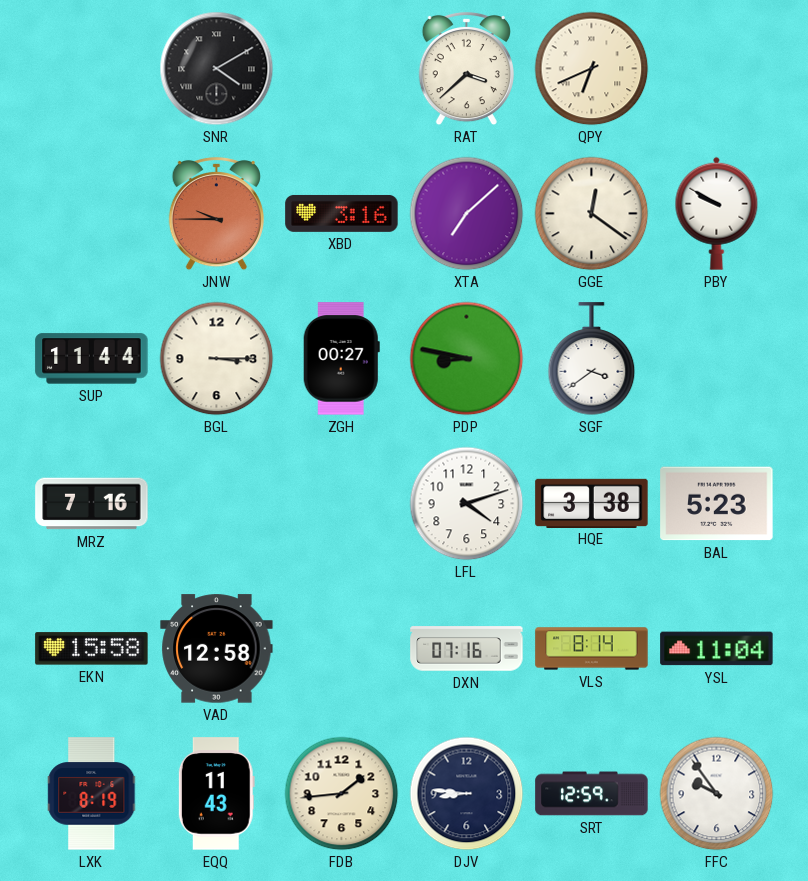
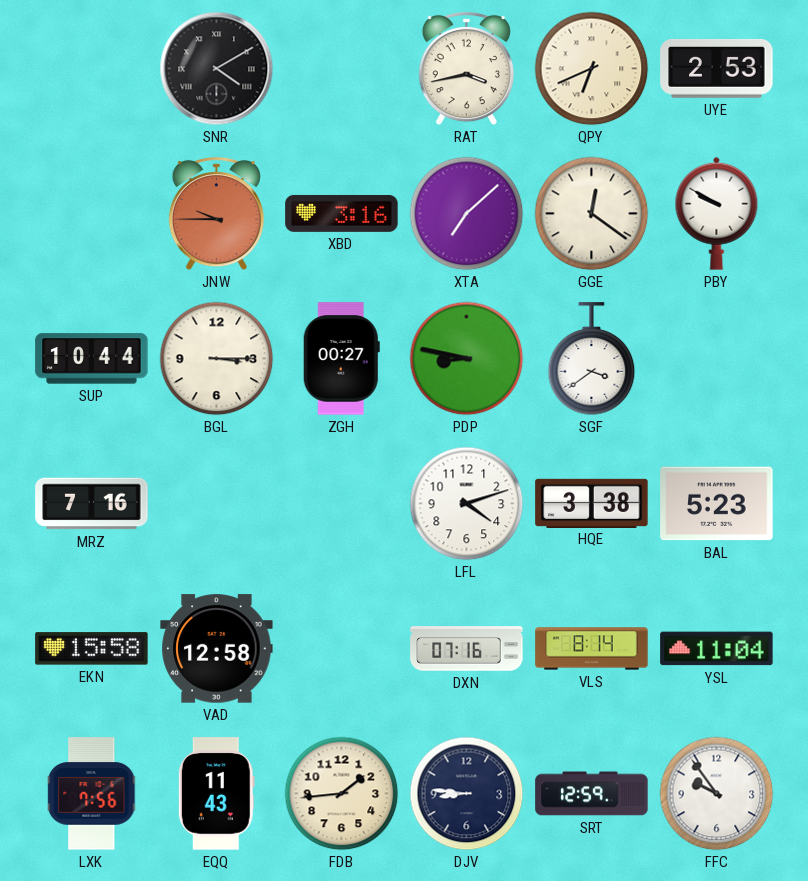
RAT: 3:38 -> 3:43 (466, 69)
UYE: none -> 2:53 (717, 69)
SUP: 11:44 -> 10:44 (92, 359)
LXK: 8:19 -> 7:56 (92, 794)
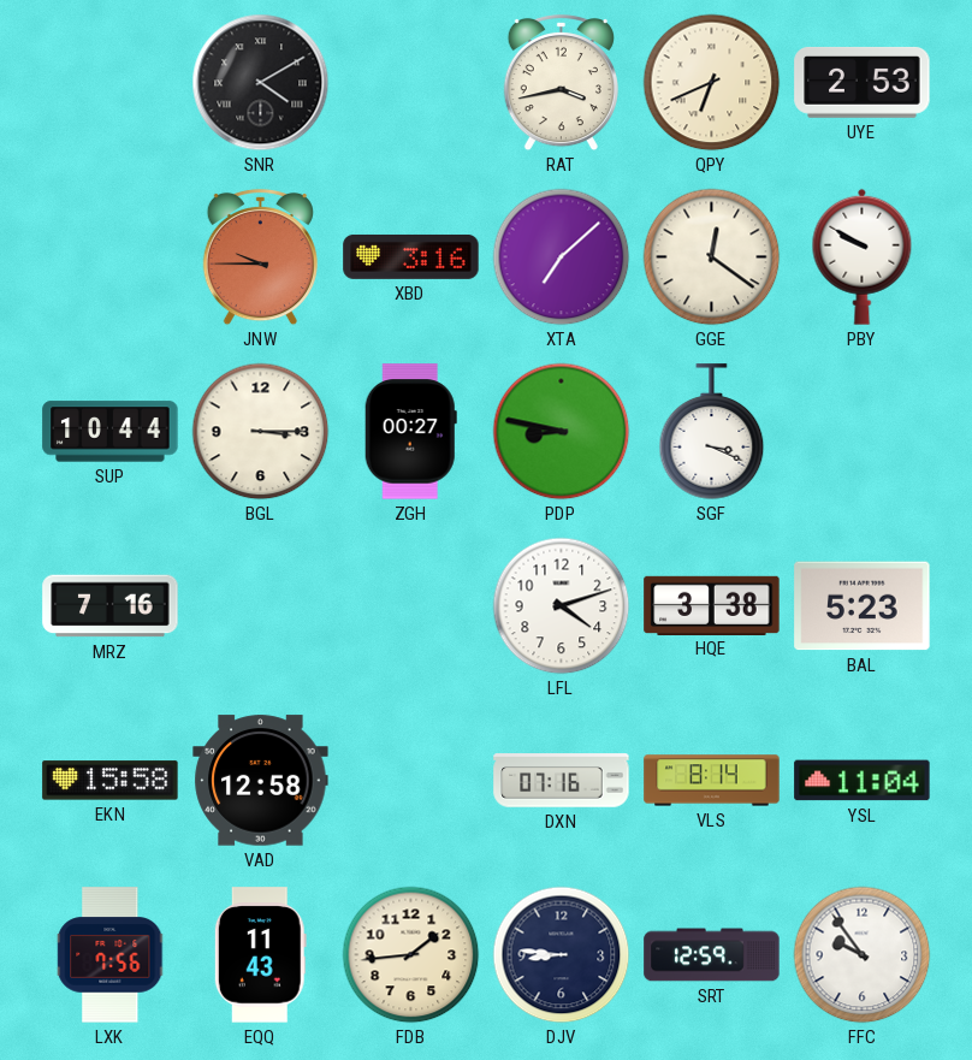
SGF: 3:39 -> 3:19 (712, 432)
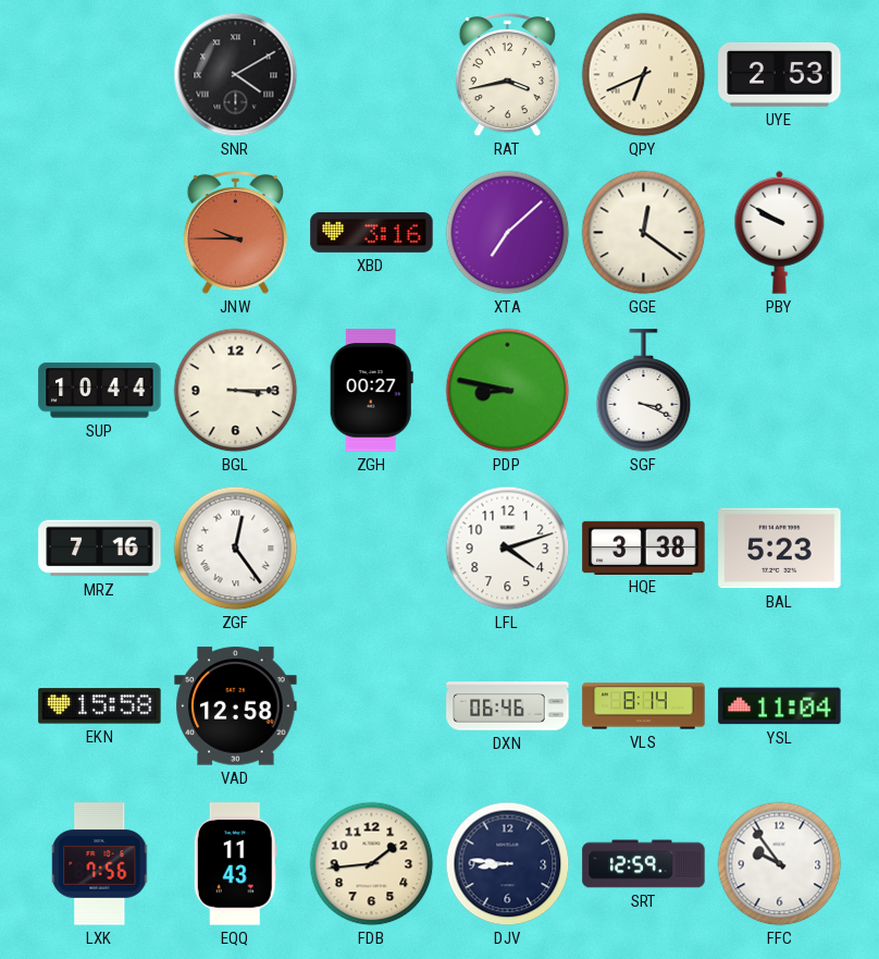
ZGF: none -> 12:24 (236, 549)
DXN: 07:16 -> 06:46 (508, 706)
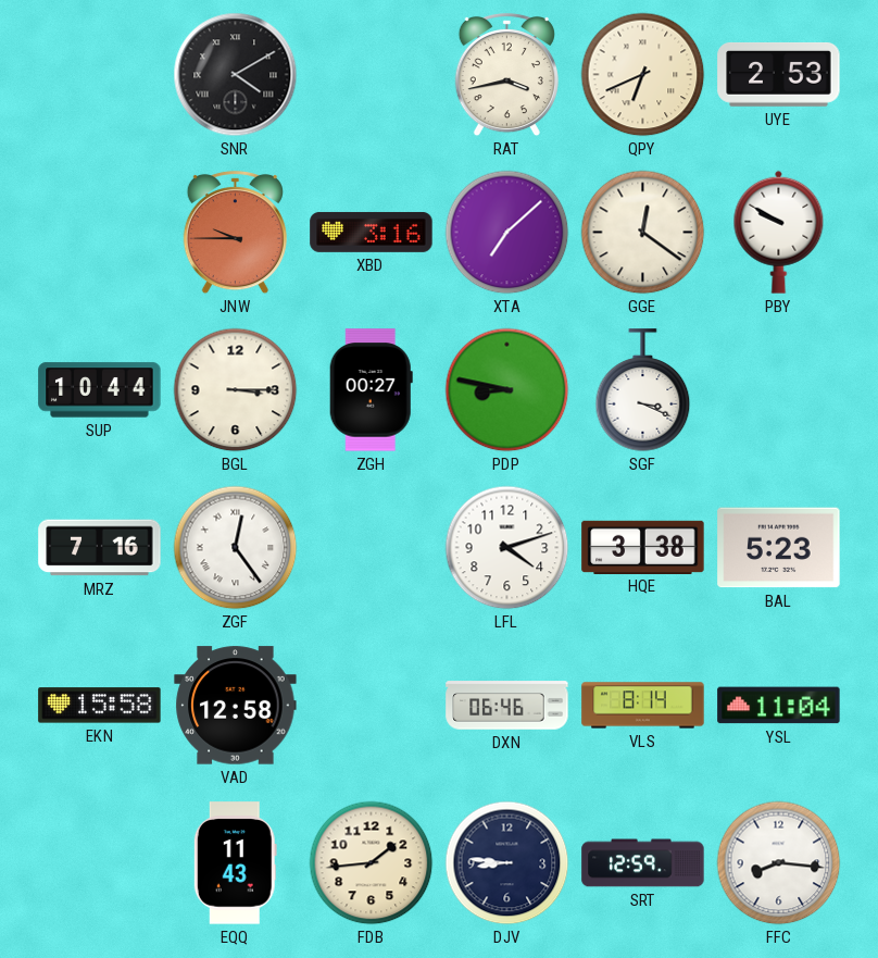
LXK: 7:56 -> none (100, 864)
FFC: 9:54 -> 8:16 (779, 863)
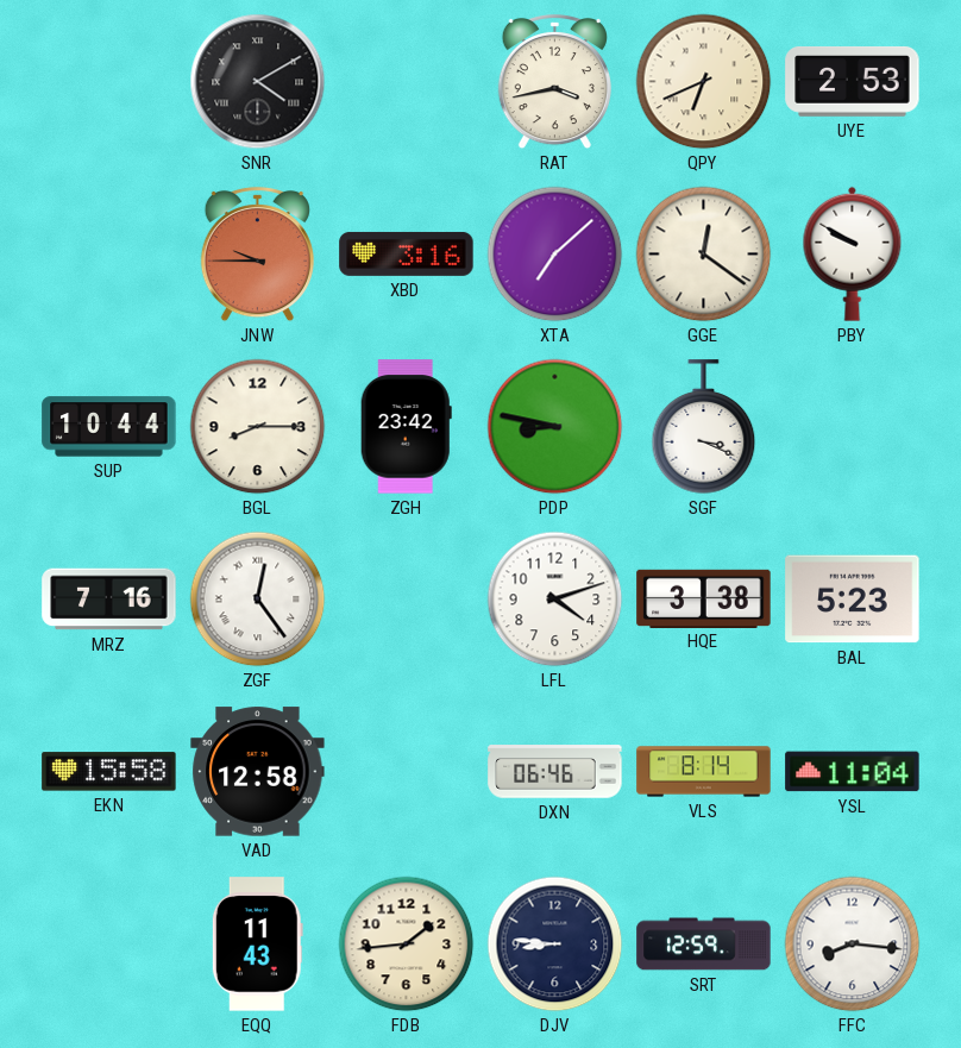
BGL: 3:15 -> 8:15 (258, 427)
ZGH: 00:27 -> 23:42 (406, 427)
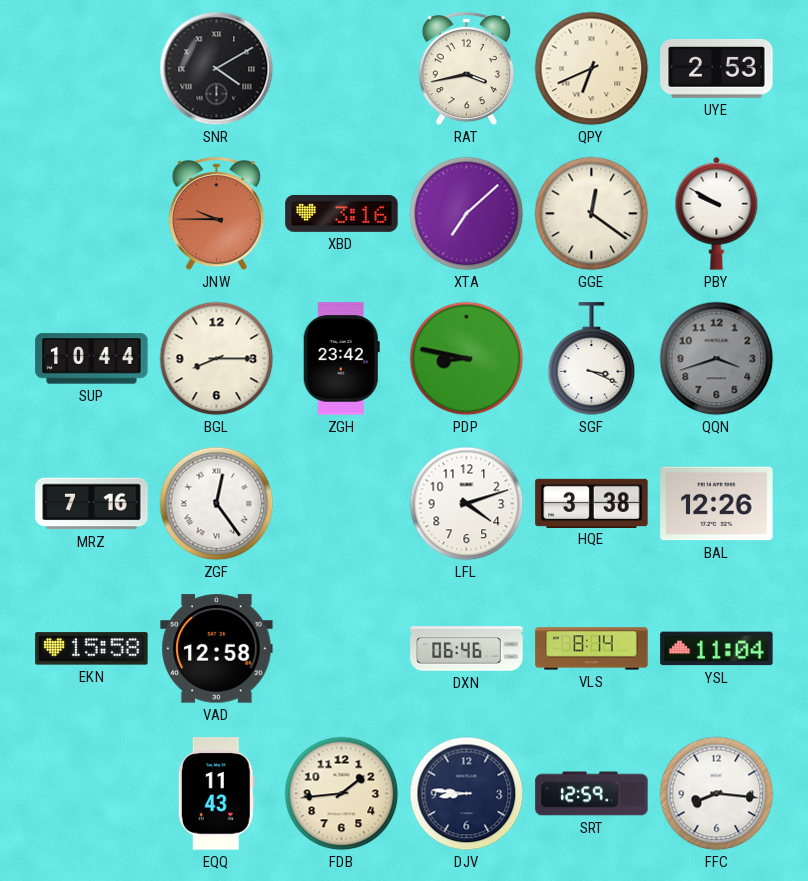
QQN: none -> 3:42 (717, 359)
BAL: 5:23 -> 12:26 (717, 504)
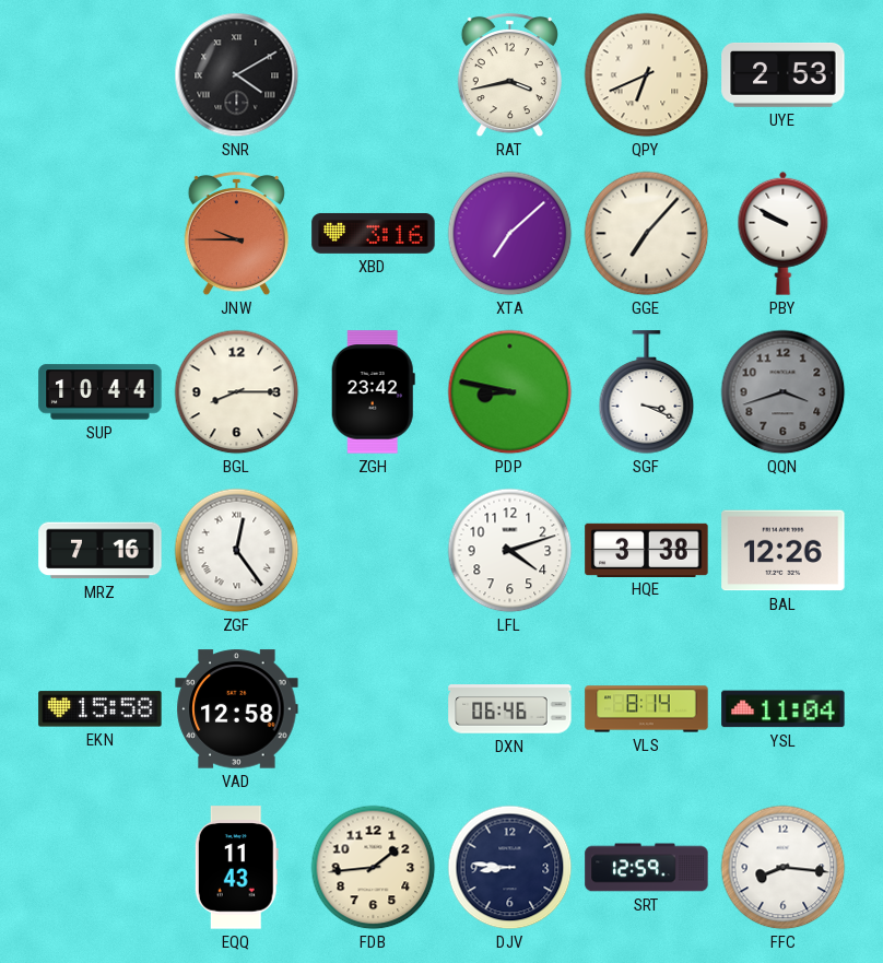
GGE: 12:21 -> 7:07 (647, 234)
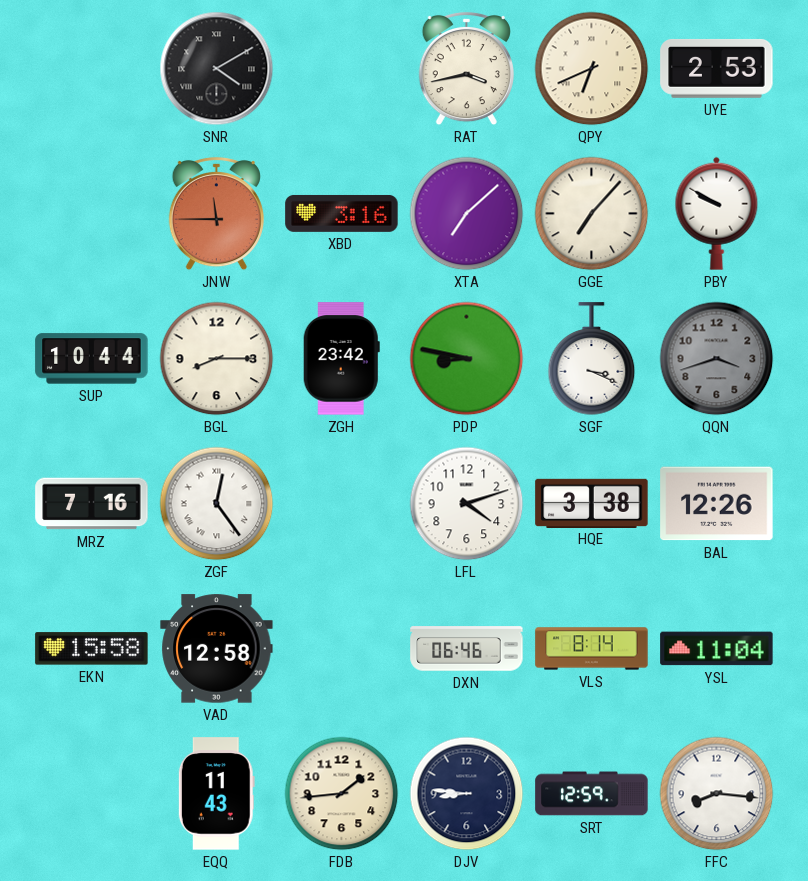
JNW: 9:45 -> 11:45 (216, 214)
